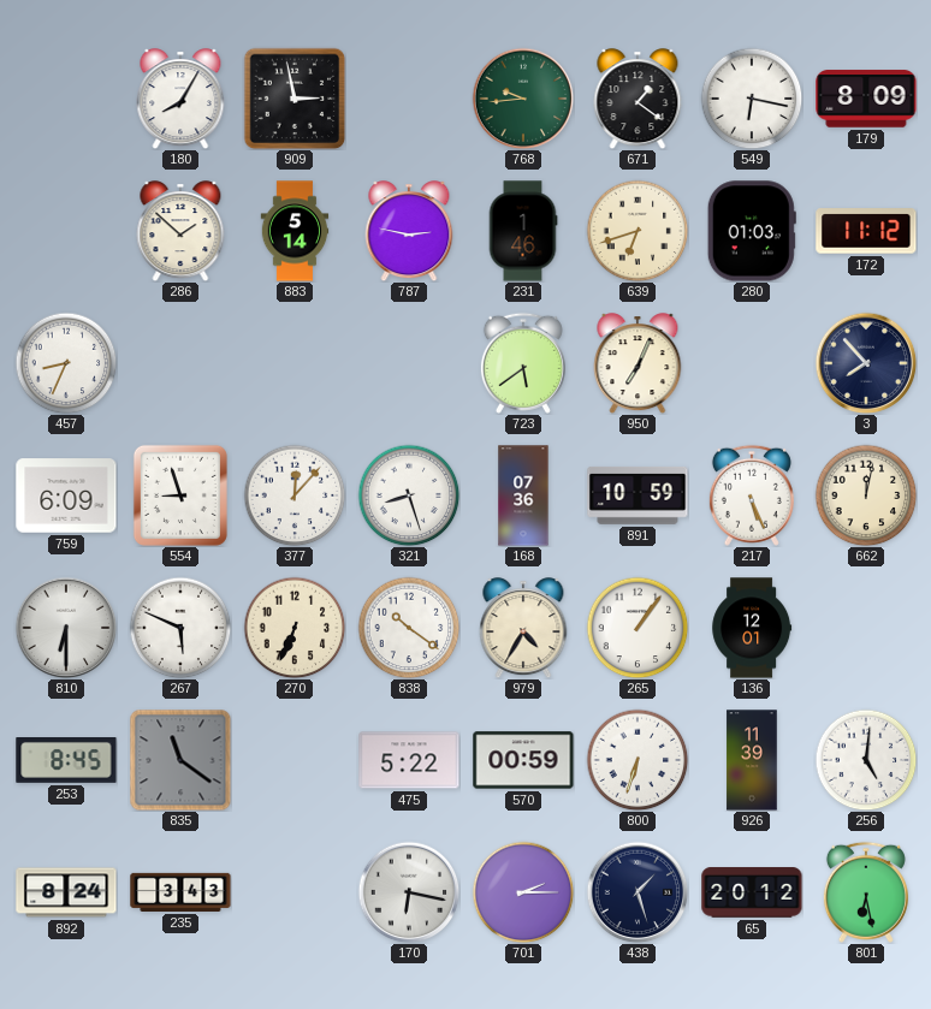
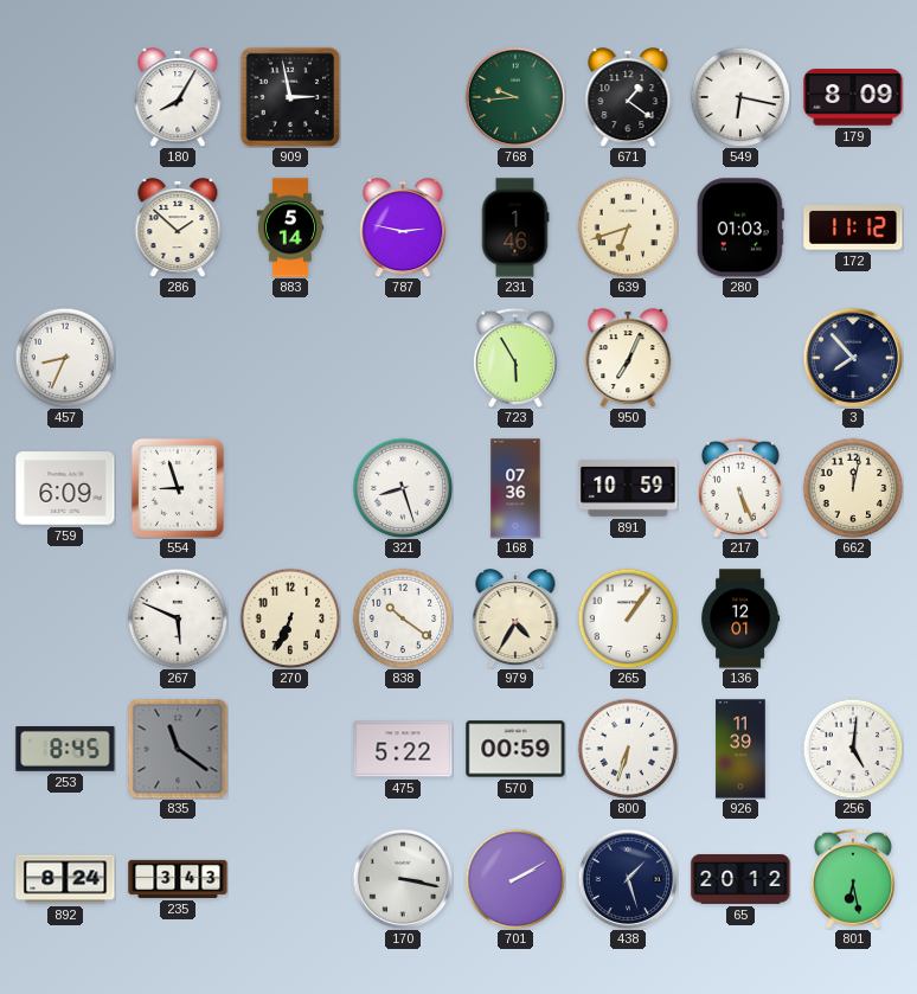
723: 5:39 -> 5:55 (515, 358)
377: 12:07 -> none (295, 495)
810: 6:30 -> none (66, 628)
170: 6:17 -> 3:17 (403, 879)
701: 2:15 -> 2:10 (515, 879)
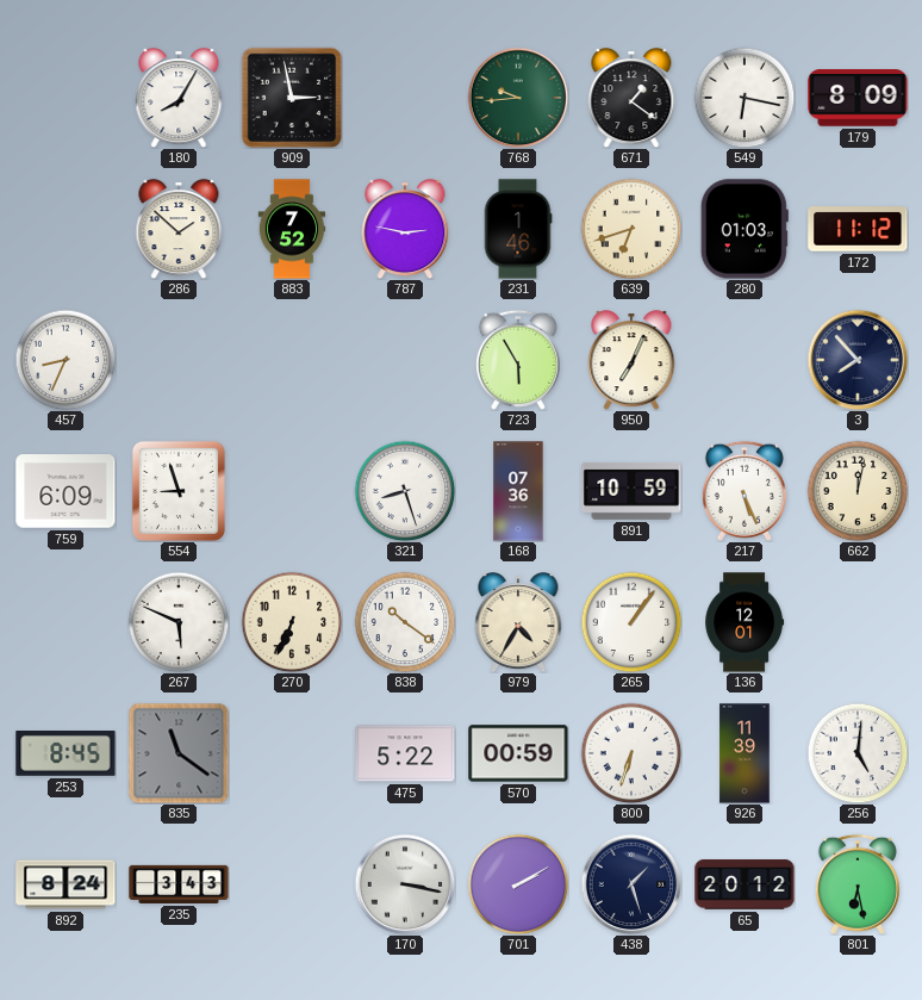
883: 5:14 -> 7:52 (292, 229)
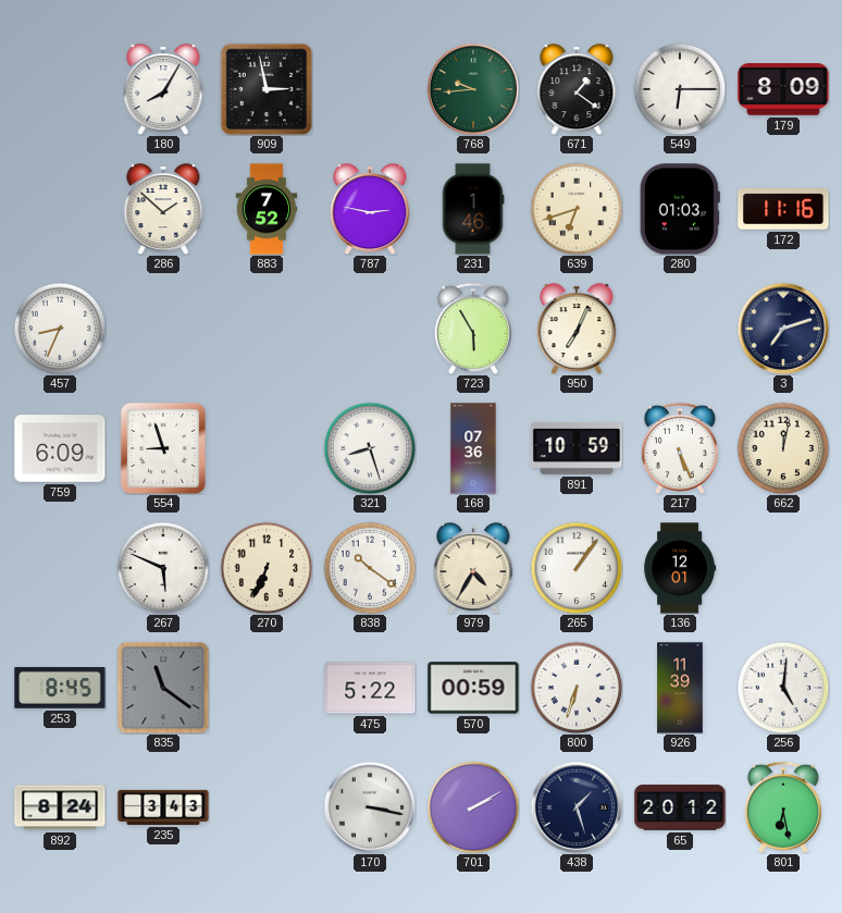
549: 6:17 -> 6:15 (680, 89)
172: 11:12 -> 11:16 (783, 209)
3: 7:53 -> 7:12 (783, 329)
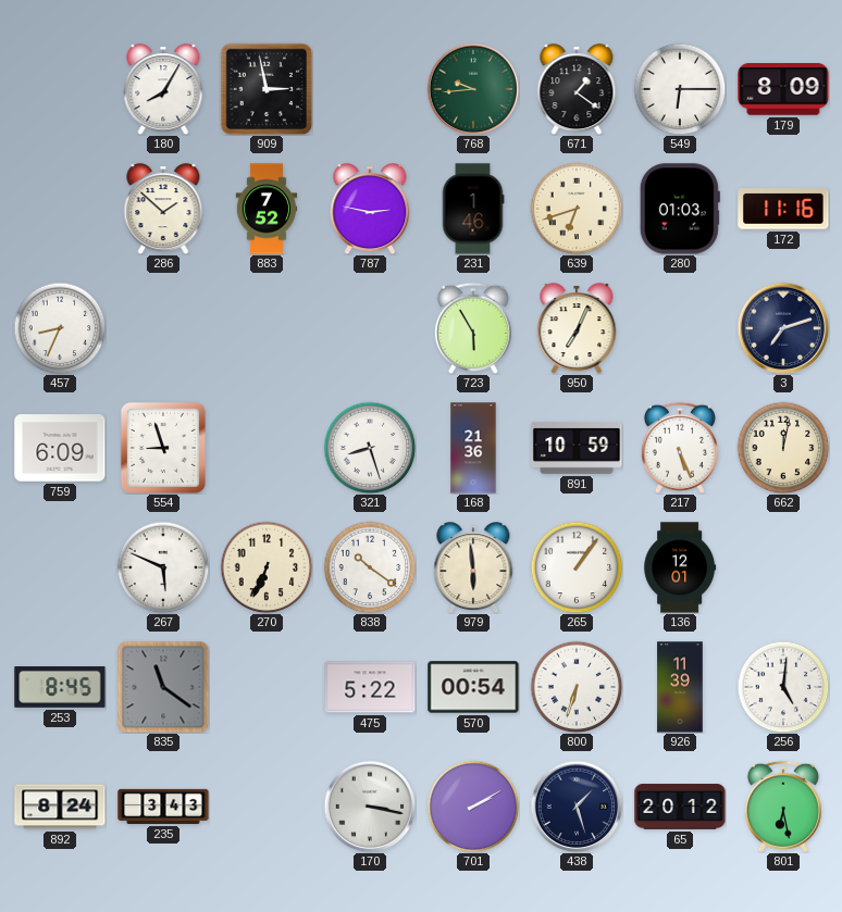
168: 07:36 -> 21:36 (473, 448)
979: 4:35 -> 5:59 (473, 567)
570: 00:59 -> 00:54 (473, 687)
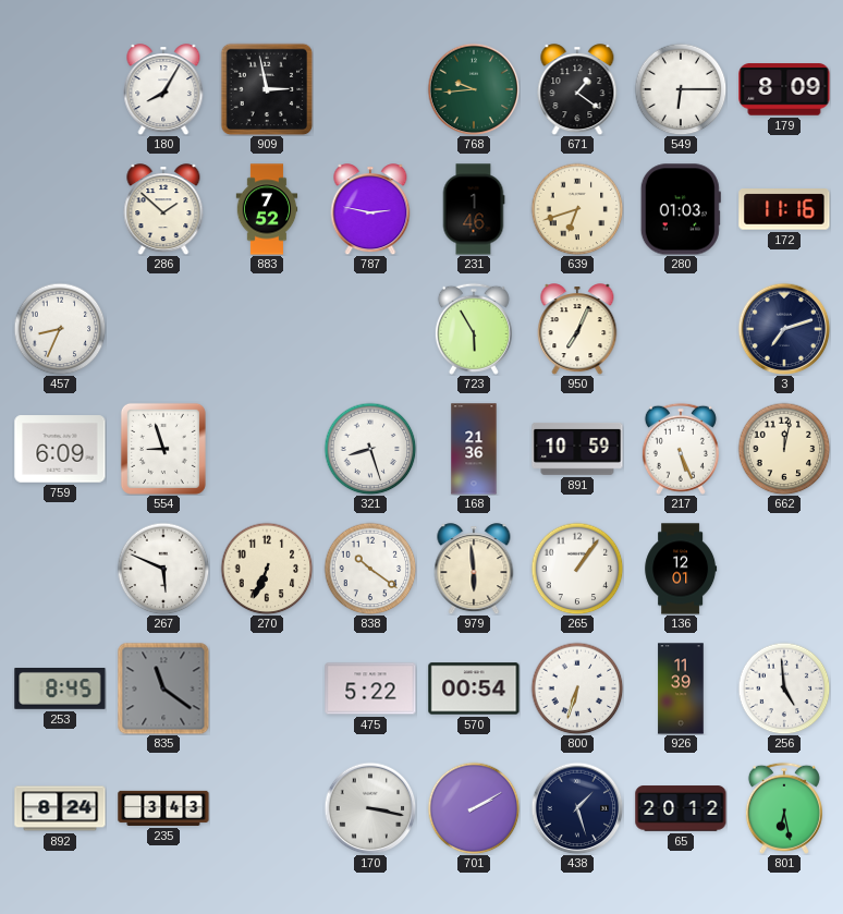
256: 5:01 -> 4:59 (784, 688)
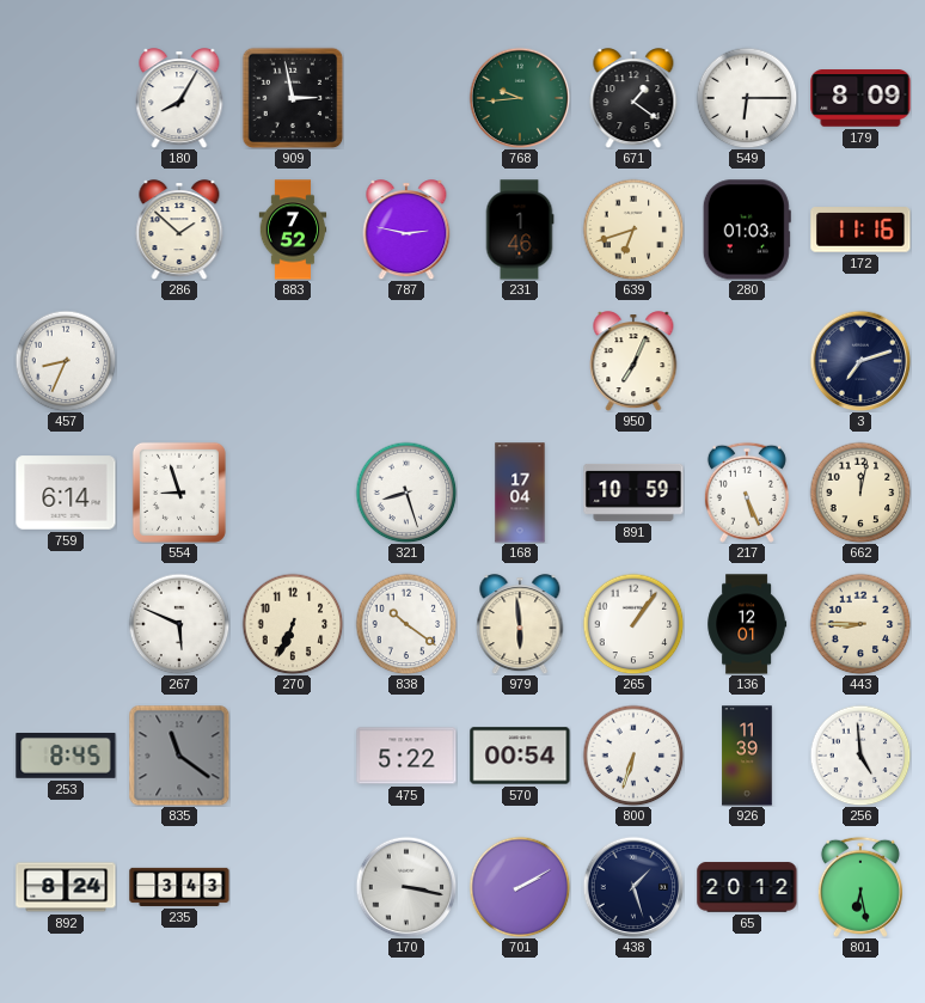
723: 5:55 -> none (474, 329)
759: 6:09 -> 6:14 (66, 493)
168: 21:36 -> 17:04 (520, 493)
443: none -> 8:45 (860, 624)
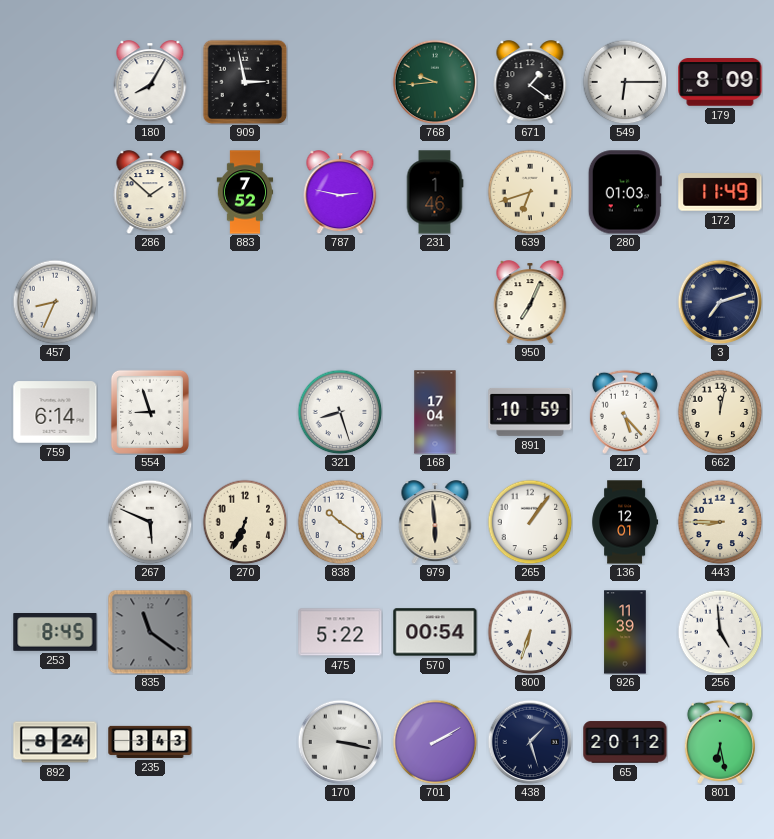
172: 11:16 -> 11:49 (720, 192)
217: 5:26 -> 5:23 (625, 412)
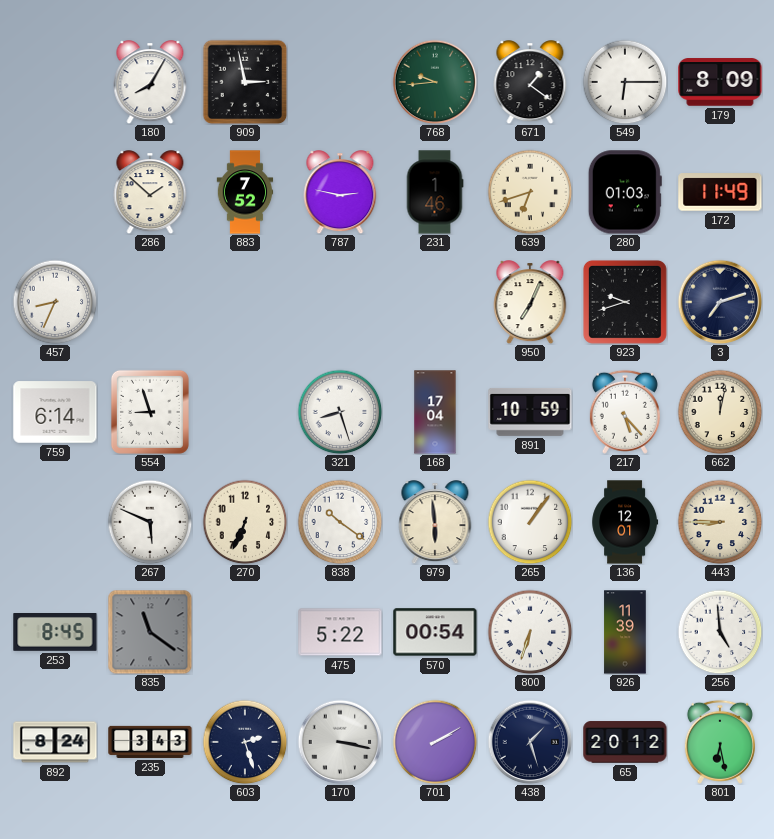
923: none -> 9:42 (625, 302)
603: none -> 2:27 (245, 742)
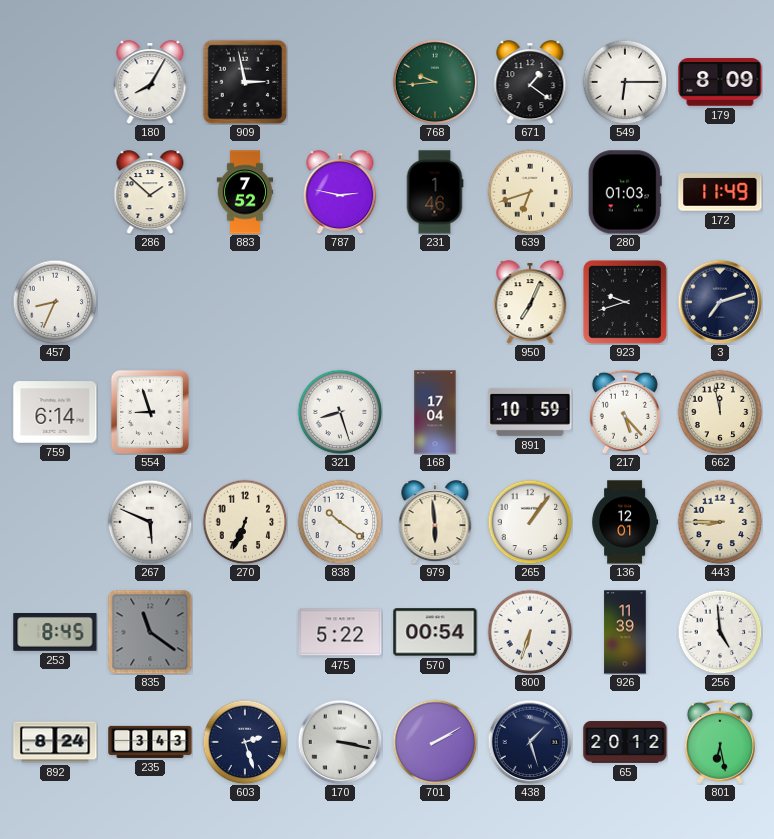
662: 12:02 -> 11:58 (720, 412)
